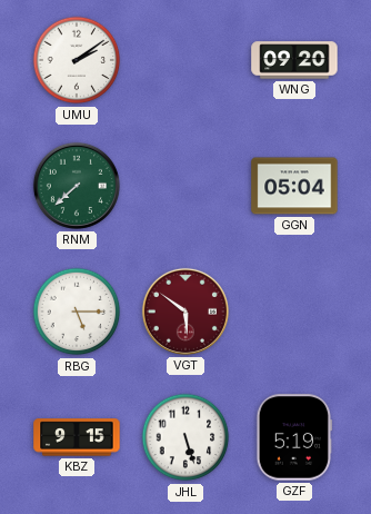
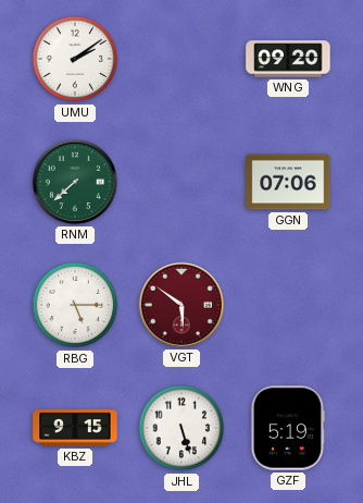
GGN: 05:04 -> 07:06 (288, 182)
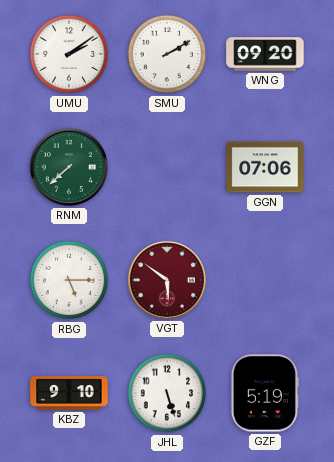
SMU: none -> 2:10 (167, 54)
KBZ: 9:15 -> 9:10 (69, 393)
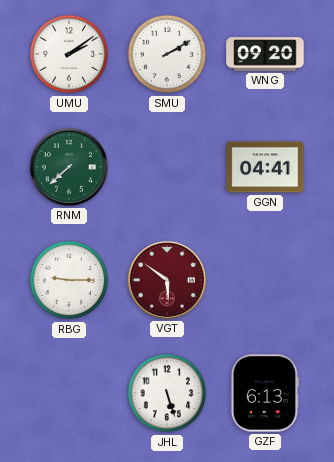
GGN: 07:06 -> 04:41 (265, 167)
RBG: 5:15 -> 9:15 (69, 280)
KBZ: 9:10 -> none (69, 393)
GZF: 5:19 -> 6:13 (264, 393)
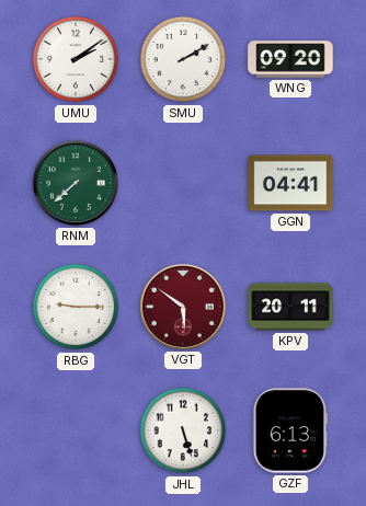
KPV: none -> 20:11 (290, 307)
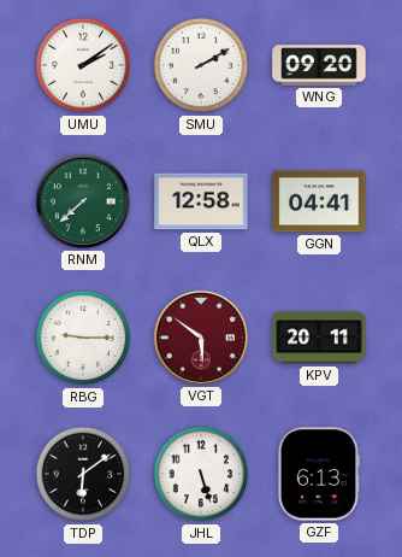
QLX: none -> 12:58 (201, 201)
TDP: none -> 6:09 (83, 474)
